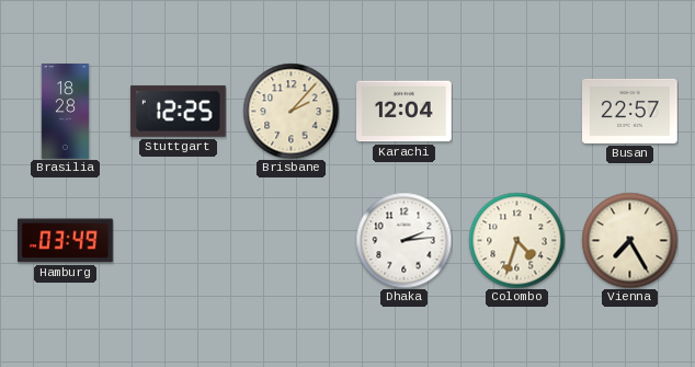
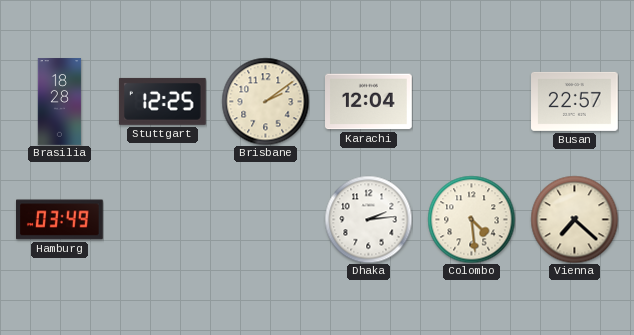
Brisbane: 2:07 -> 2:09 (265, 101)
Colombo: 4:33 -> 4:29 (471, 219)
Vienna: 7:25 -> 7:22 (574, 219)
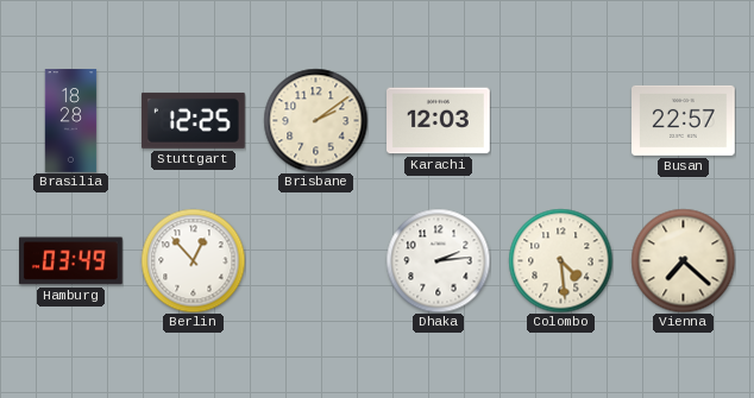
Karachi: 12:04 -> 12:03 (439, 121)
Berlin: none -> 12:53 (193, 260)
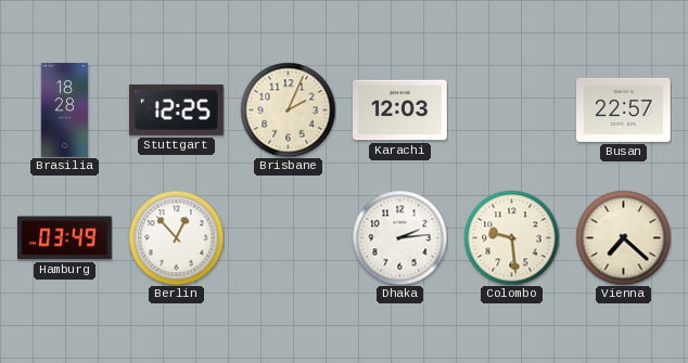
Brisbane: 2:09 -> 2:04 (288, 109)
Colombo: 4:29 -> 9:29 (511, 237)
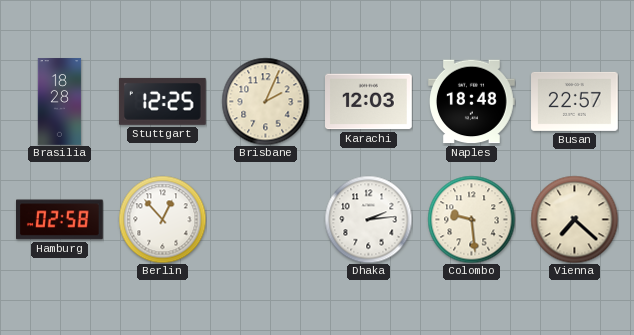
Naples: none -> 18:48 (472, 102)
Hamburg: 03:49 -> 02:58 (60, 220)
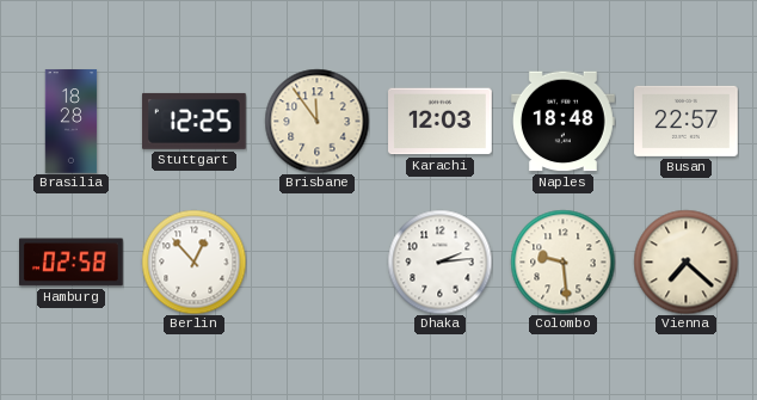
Brisbane: 2:04 -> 11:54 (316, 121)
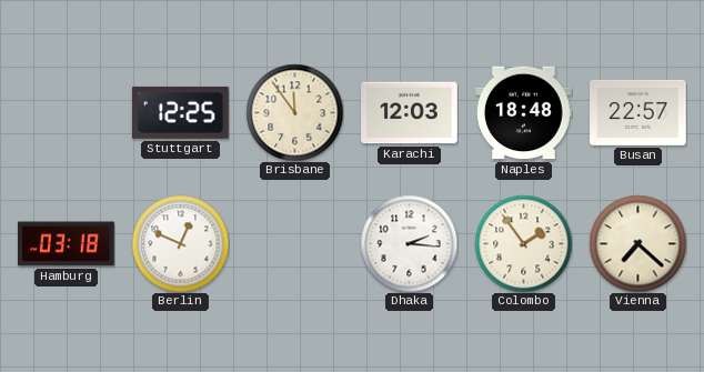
Brasilia: 18:28 -> none (72, 122)
Hamburg: 02:58 -> 03:18 (67, 244)
Berlin: 12:53 -> 12:49 (180, 243)
Dhaka: 2:14 -> 2:16 (409, 243)
Colombo: 9:29 -> 1:54 (523, 243)
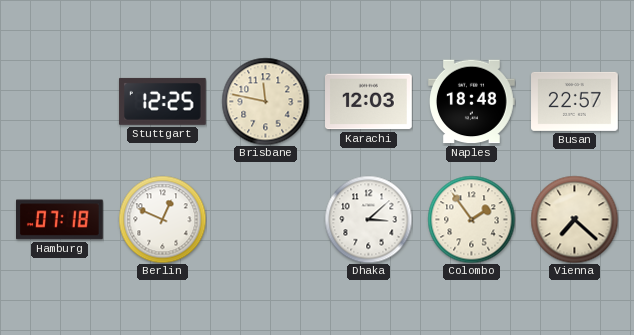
Brisbane: 11:54 -> 11:47 (265, 101)
Hamburg: 03:18 -> 07:18 (60, 220)
Dhaka: 2:16 -> 3:08 (368, 219)
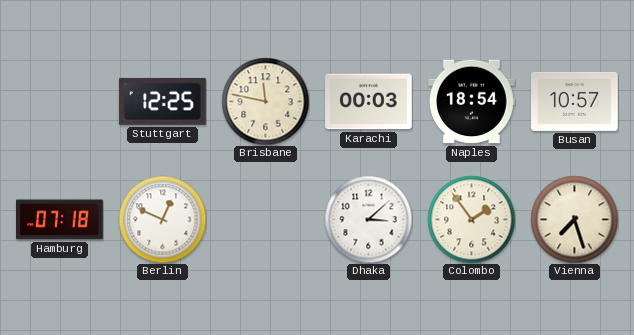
Karachi: 12:03 -> 00:03 (369, 102)
Naples: 18:48 -> 18:54 (472, 102)
Busan: 22:57 -> 10:57 (575, 101)
Vienna: 7:22 -> 7:27 (574, 219)
